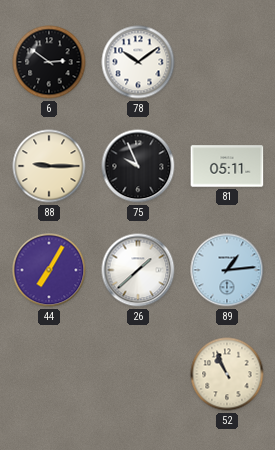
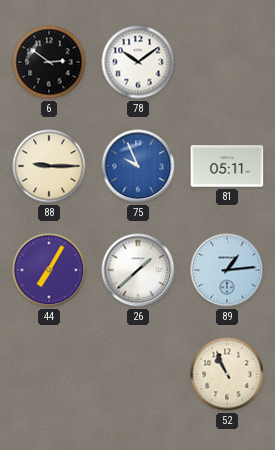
75 dial: black -> blue (138, 166)
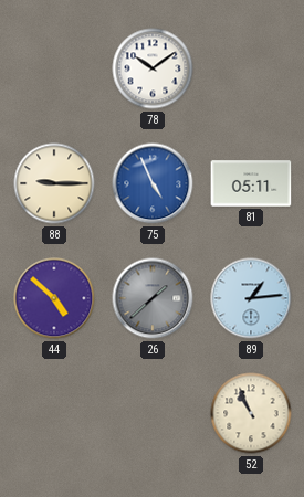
6: 2:51 -> none (49, 62)
75: 9:56 -> 4:56 (153, 183)
44: 7:05 -> 4:52 (54, 298)
26 dial: white -> grey (153, 298)
